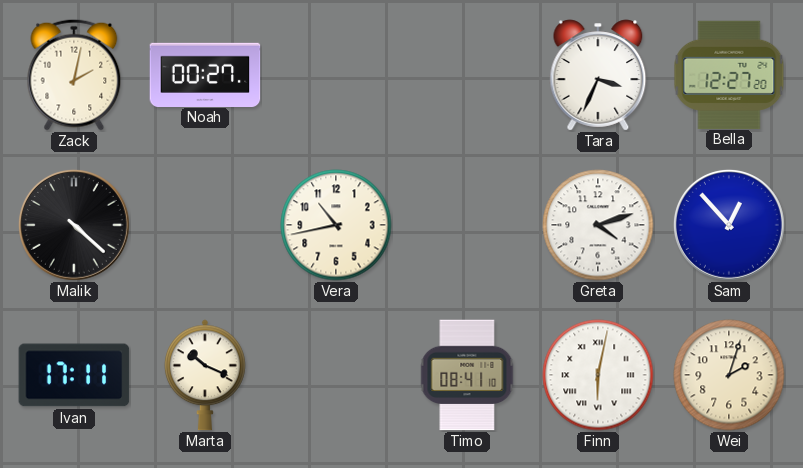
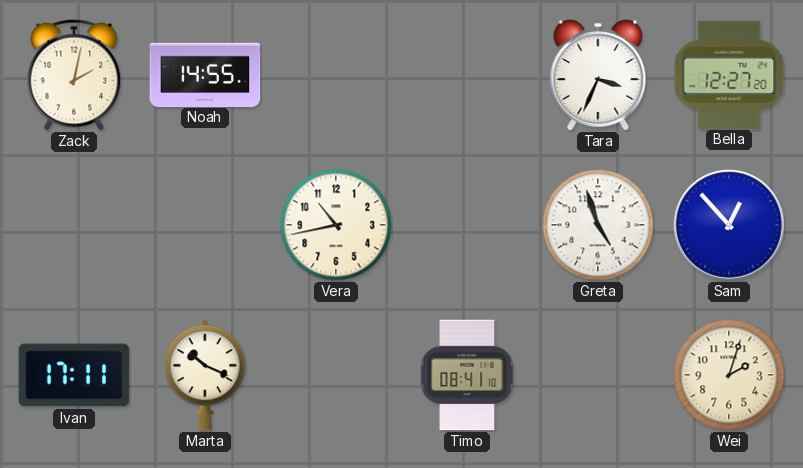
Noah: 00:27 -> 14:55 (205, 74)
Malik: 4:22 -> none (74, 225)
Greta: 4:12 -> 4:57 (598, 225)
Finn: 6:02 -> none (598, 375)
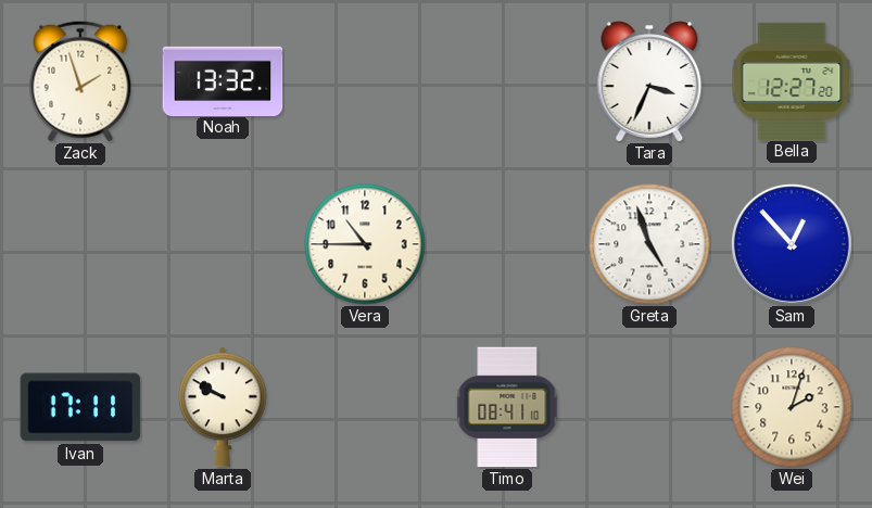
Zack: 2:02 -> 1:57 (80, 81)
Noah: 14:55 -> 13:32 (223, 80)
Vera: 10:43 -> 10:45 (365, 244)
Marta: 10:19 -> 9:50 (223, 407)
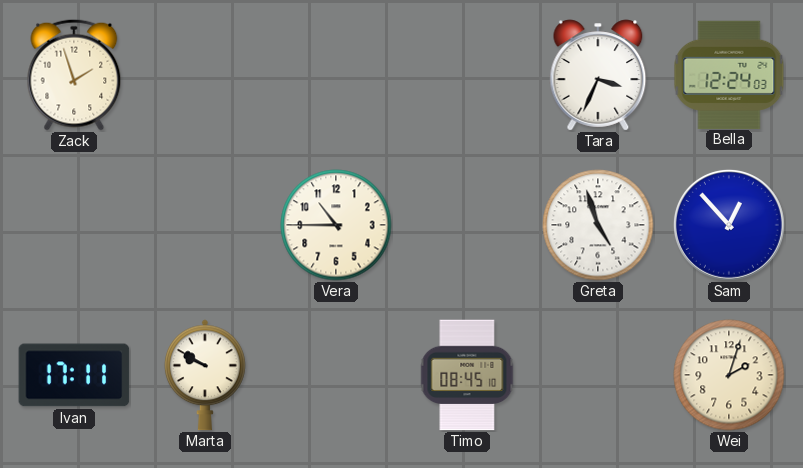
Noah: 13:32 -> none (223, 80)
Bella: 12:27 -> 12:24 (729, 74)
Timo: 08:41 -> 08:45 (467, 375)
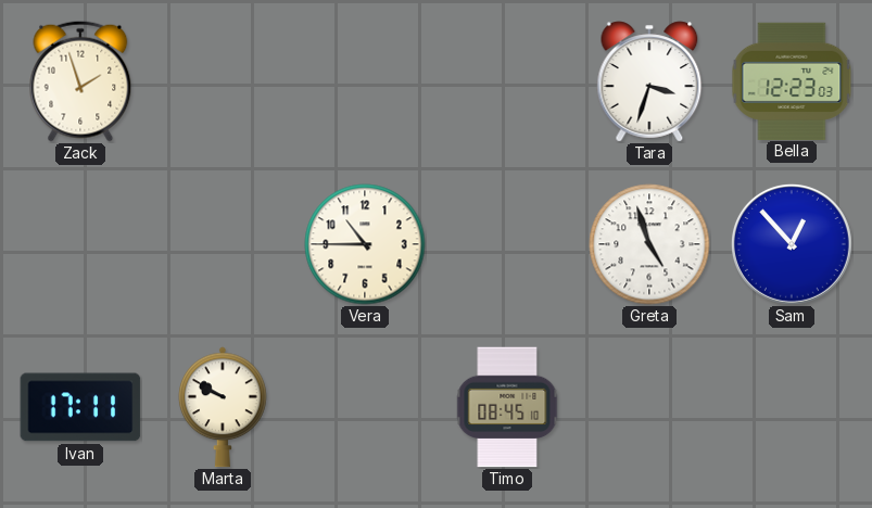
Tara: 3:34 -> 3:33 (649, 81)
Bella: 12:24 -> 12:23 (792, 80)
Wei: 2:03 -> none (729, 375)
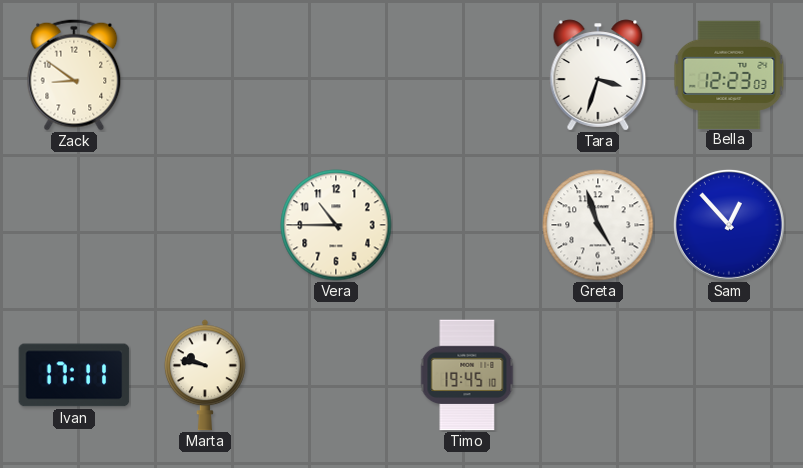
Zack: 1:57 -> 8:51 (74, 75)
Marta: 9:50 -> 9:47 (205, 375)
Timo: 08:45 -> 19:45 (467, 375)
